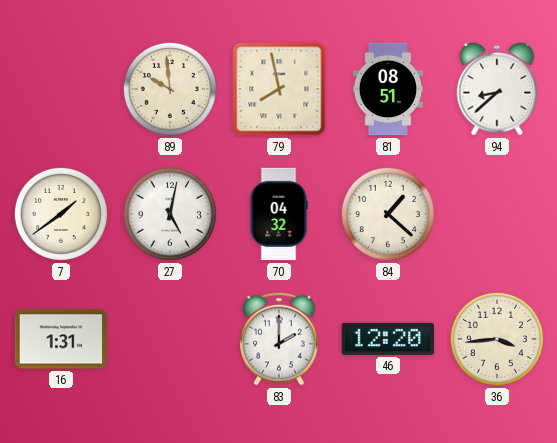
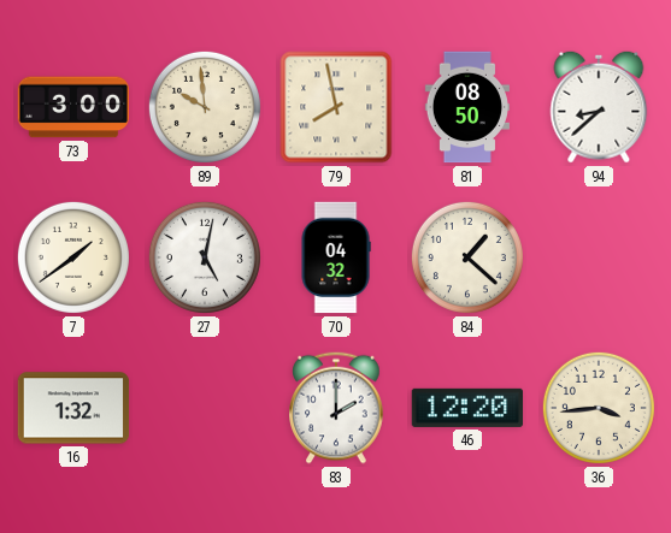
73: none -> 3:00 (73, 107)
81: 08:51 -> 08:50 (467, 107)
16: 1:31 -> 1:32 (73, 408)
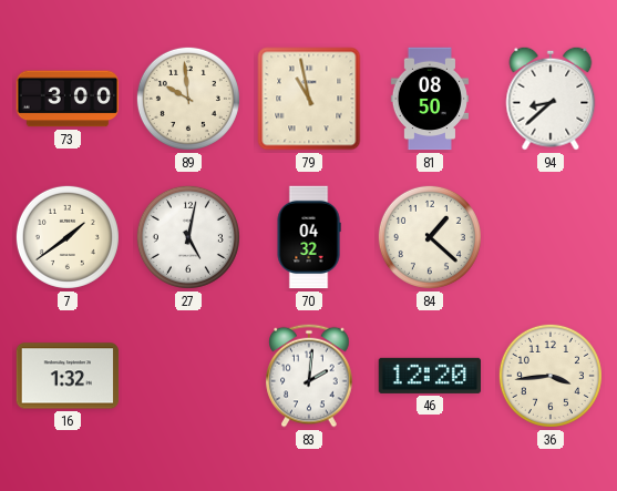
79: 7:58 -> 10:58 (309, 99)
83: 2:00 -> 2:01 (309, 376)
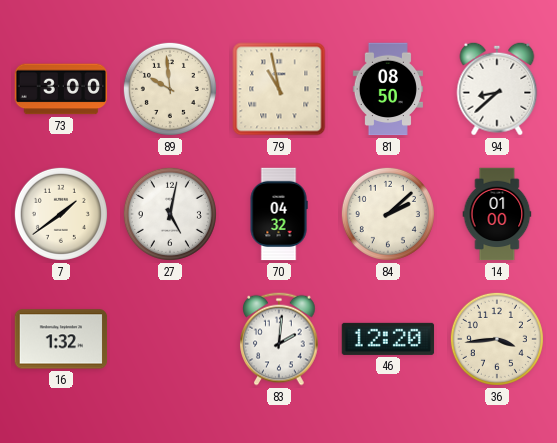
84: 1:22 -> 2:08 (388, 214)
14: none -> 01:00 (497, 214)
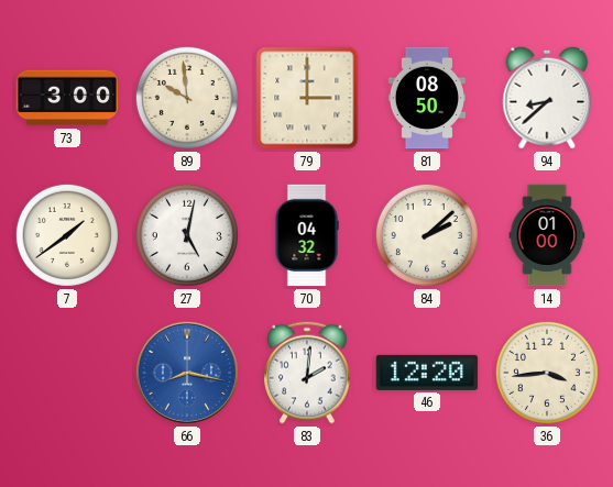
79: 10:58 -> 3:00 (307, 98)
16: 1:32 -> none (61, 339)
66: none -> 8:17 (187, 373)
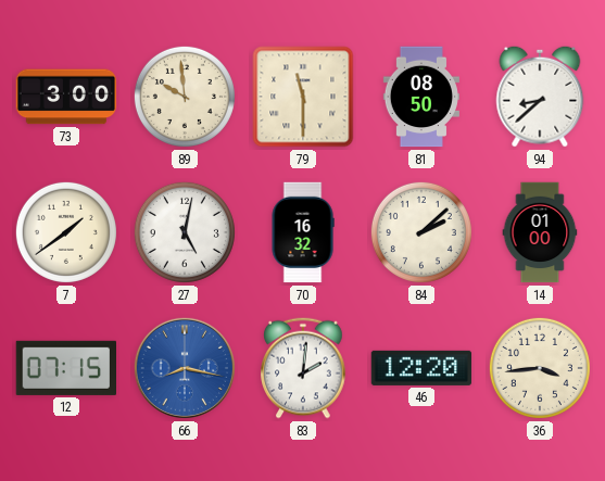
79: 3:00 -> 11:30 (303, 97)
70: 04:32 -> 16:32 (303, 232)
12: none -> 07:15 (66, 368)
